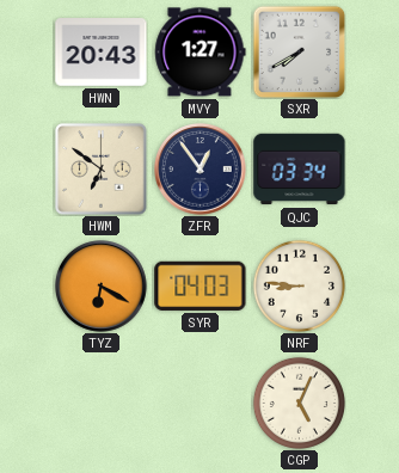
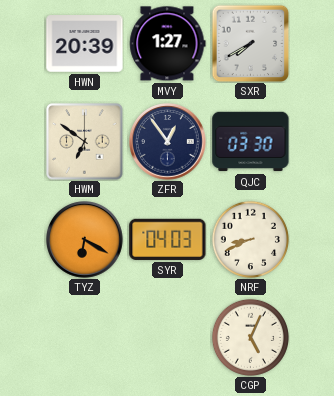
HWN: 20:43 -> 20:39 (85, 44)
QJC: 03:34 -> 03:30 (251, 142)
NRF: 8:46 -> 8:41 (250, 239)
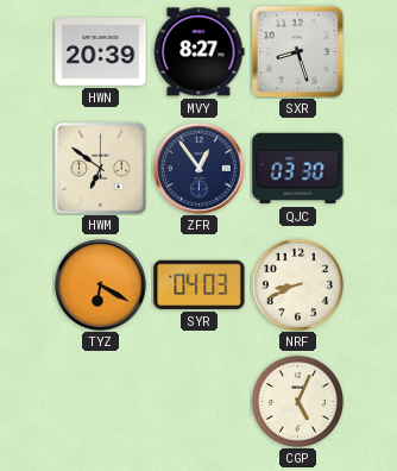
MVY: 1:27 -> 8:27 (200, 52)
SXR: 7:40 -> 8:27 (297, 51)
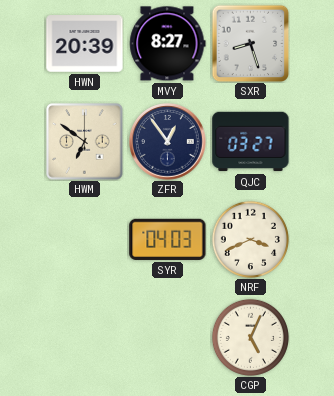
QJC: 03:30 -> 03:27 (251, 142)
TYZ: 6:20 -> none (101, 285)
NRF: 8:41 -> 3:41 (250, 239)
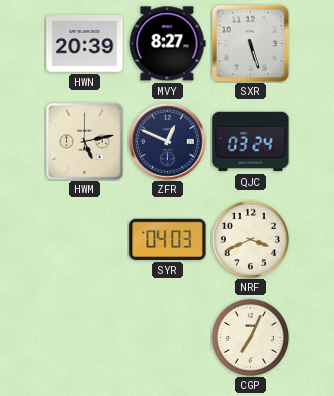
SXR: 8:27 -> 5:27 (250, 43)
HWM: 6:51 -> 5:13 (85, 142)
ZFR: 12:54 -> 12:49 (168, 142)
QJC: 03:27 -> 03:24 (251, 142)
CGP: 5:04 -> 7:04 (250, 337)
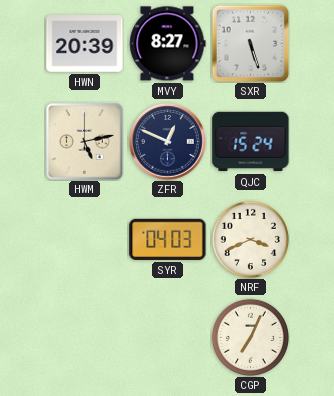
QJC: 03:24 -> 15:24 (251, 142)
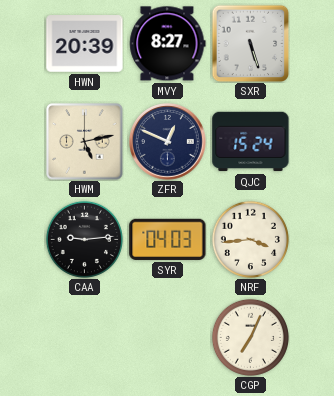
CAA: none -> 9:14 (84, 239)
NRF: 3:41 -> 3:44 (250, 239)
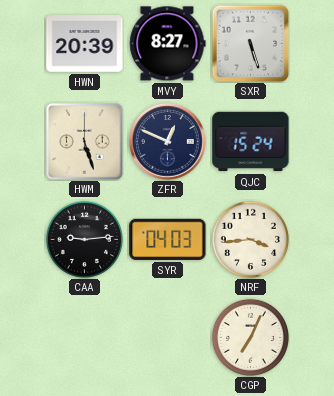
HWM: 5:13 -> 5:27 (85, 142)
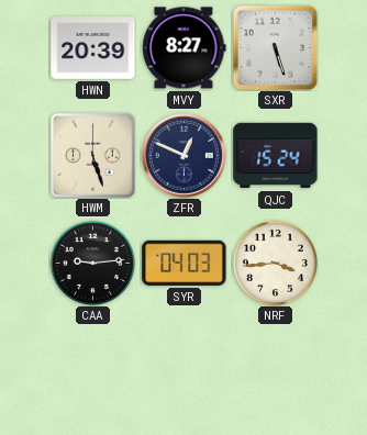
CGP: 7:04 -> none (250, 337)
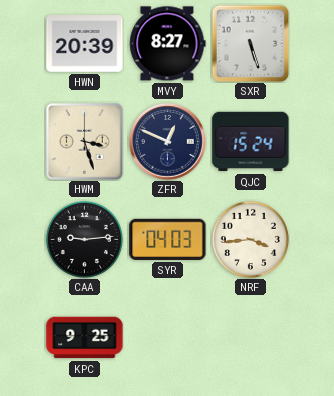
HWM: 5:27 -> 3:27 (85, 142)
KPC: none -> 9:25 (85, 338)
